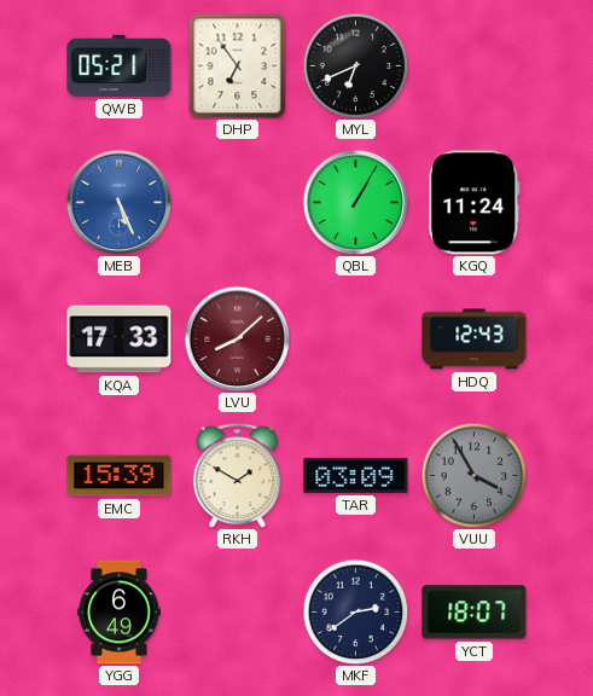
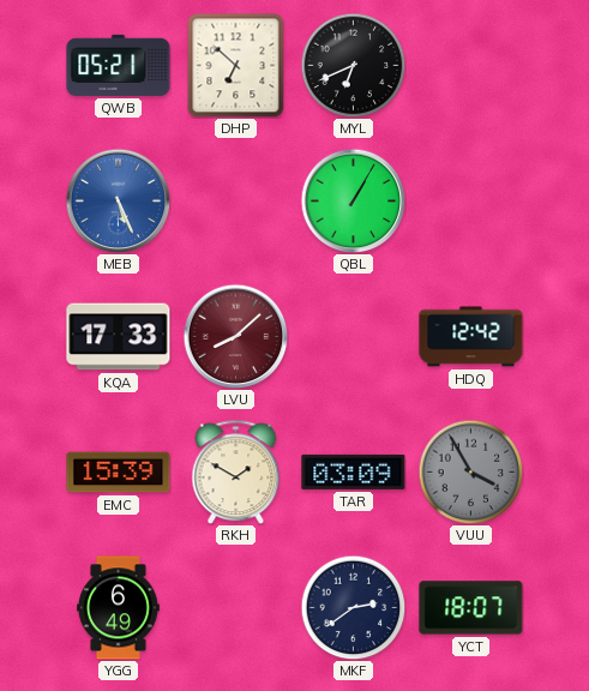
DHP: 6:54 -> 6:52 (236, 65)
KGQ: 11:24 -> none (475, 203)
HDQ: 12:43 -> 12:42 (471, 337)
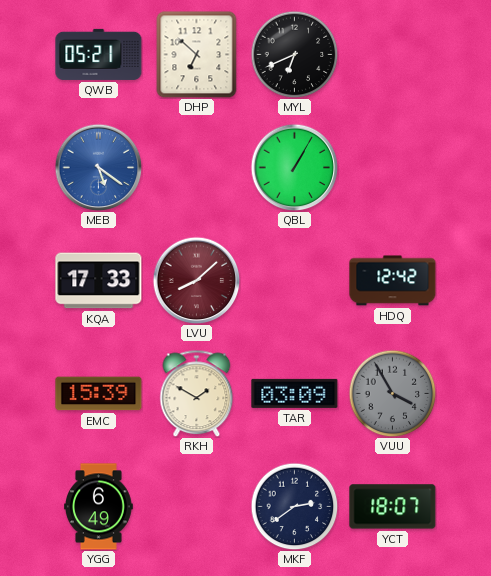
MEB: 5:26 -> 5:21 (98, 167)
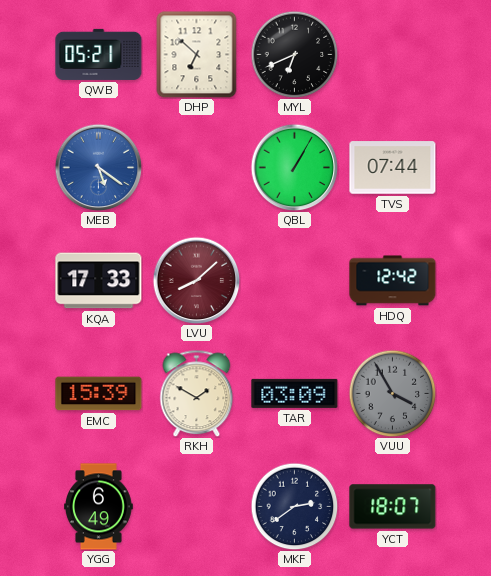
TVS: none -> 07:44 (393, 168)
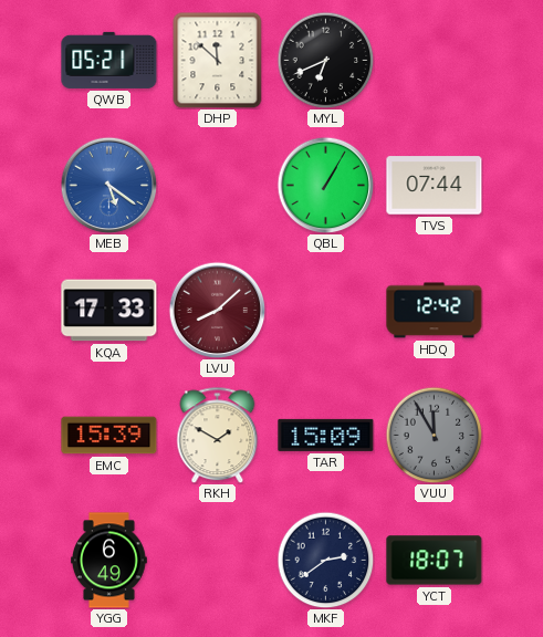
DHP: 6:52 -> 11:52 (218, 60)
TAR: 03:09 -> 15:09 (326, 435)
VUU: 3:55 -> 11:55 (434, 435)
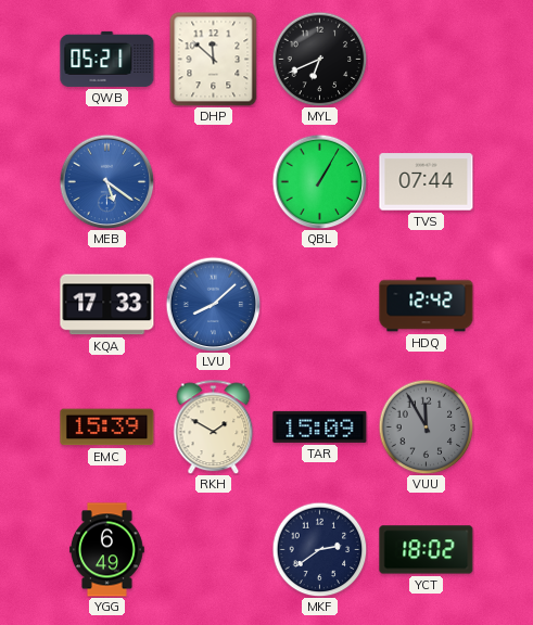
LVU dial: burgundy -> blue (213, 304)
YCT: 18:07 -> 18:02 (427, 550)
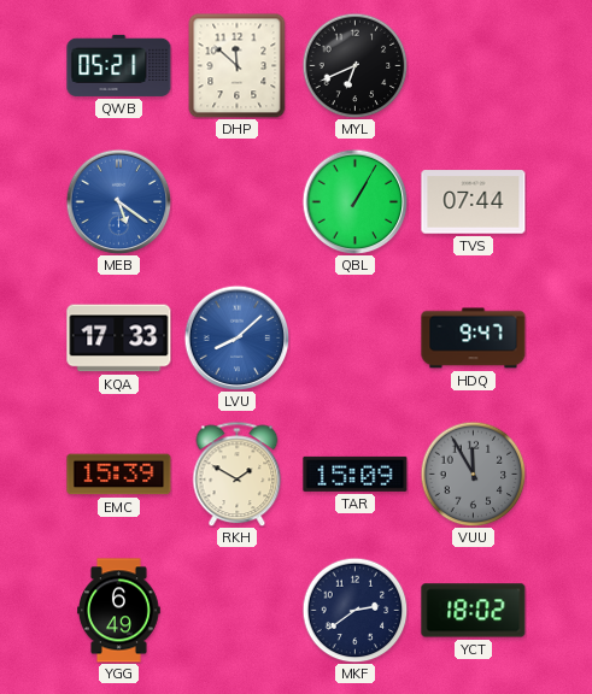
HDQ: 12:42 -> 9:47 (474, 339)
